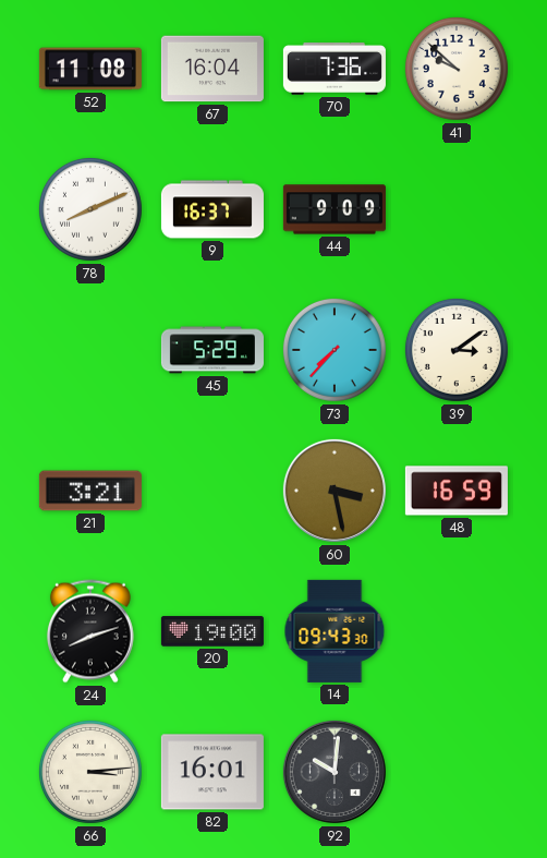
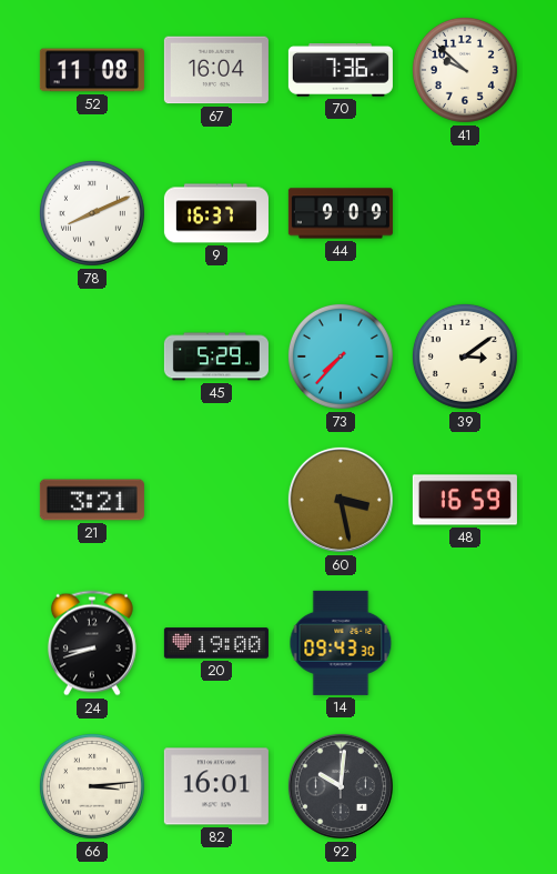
24: 8:12 -> 8:42 (92, 643)
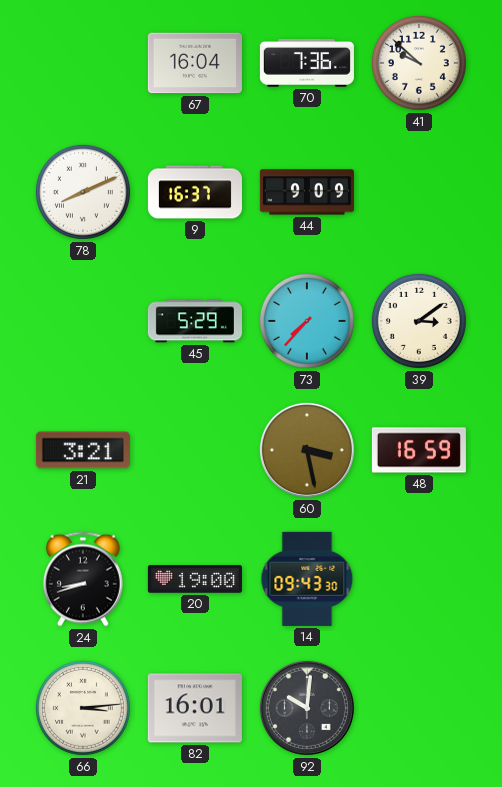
52: 11:08 -> none (92, 70)
